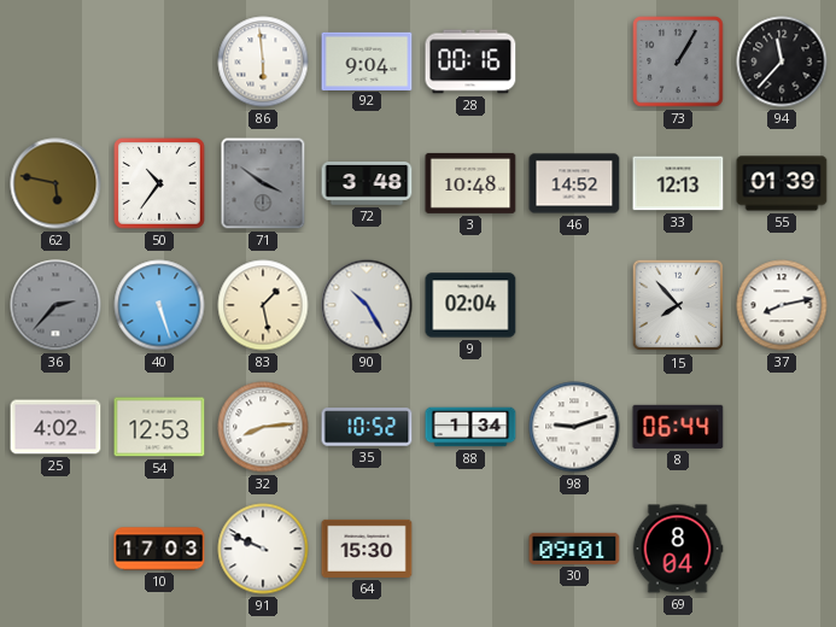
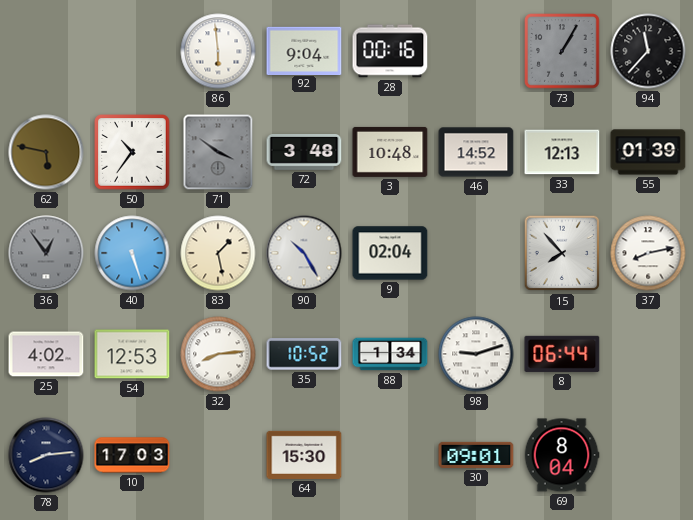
36: 2:37 -> 12:54 (46, 253)
78: none -> 8:14 (46, 455)
91: 9:49 -> none (263, 549)
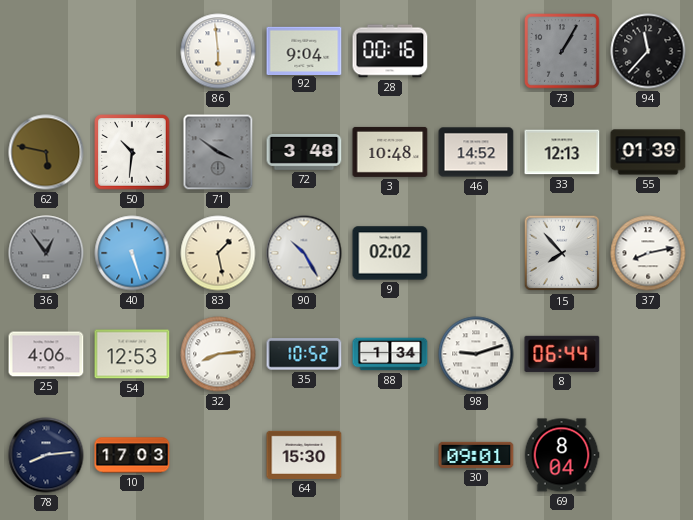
50: 10:36 -> 10:31 (132, 152)
9: 02:04 -> 02:02 (390, 253)
25: 4:02 -> 4:06 (46, 354)
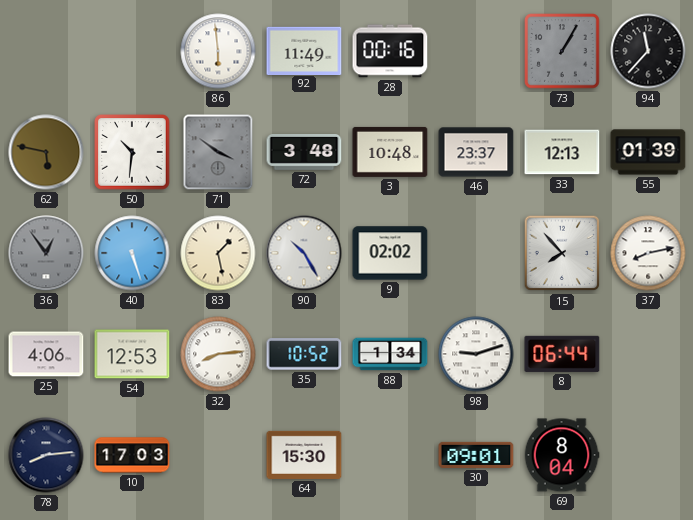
92: 9:04 -> 11:49 (304, 50)
46: 14:52 -> 23:37 (476, 152)
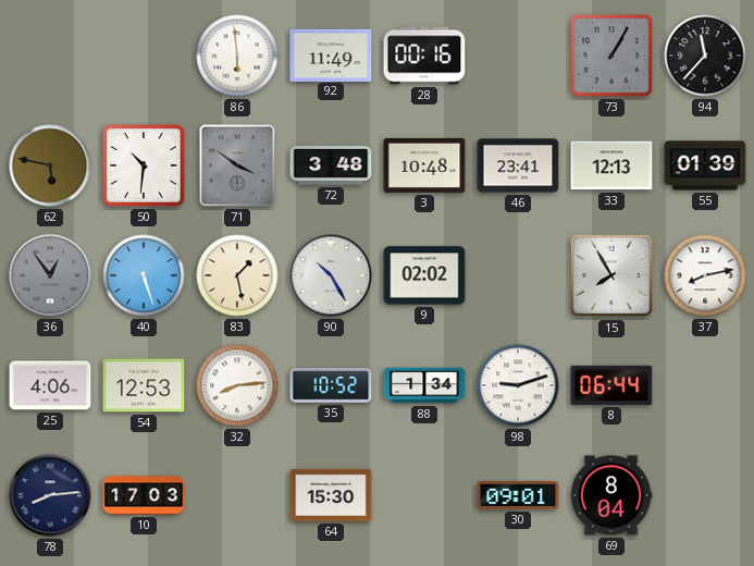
46: 23:37 -> 23:41 (518, 165)
15: 7:53 -> 7:55 (611, 275)
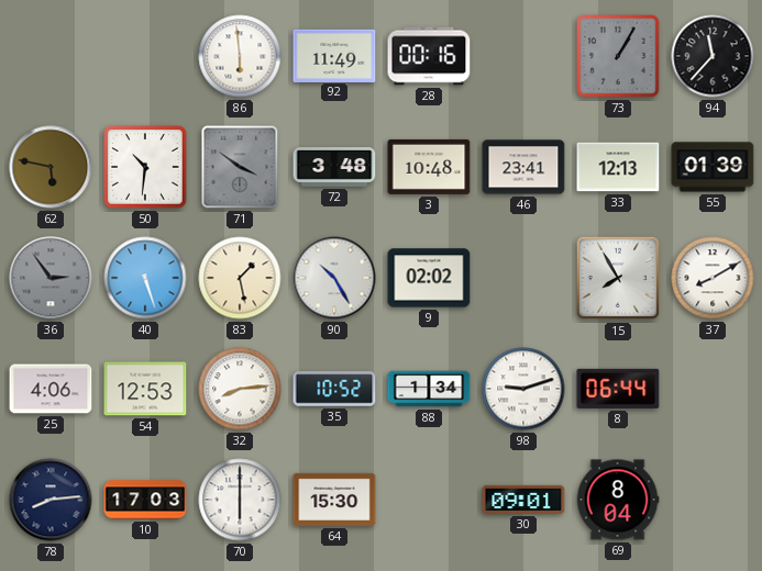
36: 12:54 -> 2:54 (51, 278)
37: 8:13 -> 8:10 (713, 278)
70: none -> 6:00 (240, 500)
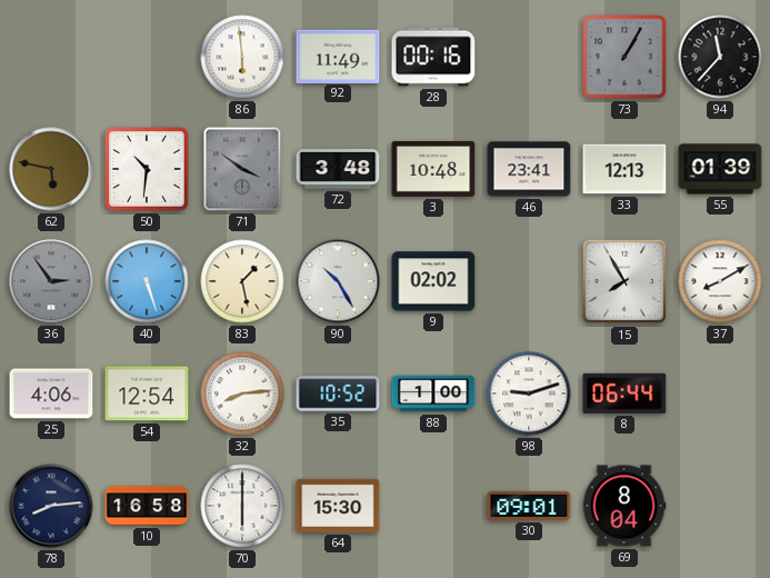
54: 12:53 -> 12:54 (147, 393)
88: 1:34 -> 1:00 (433, 393)
10: 17:03 -> 16:58 (147, 506)
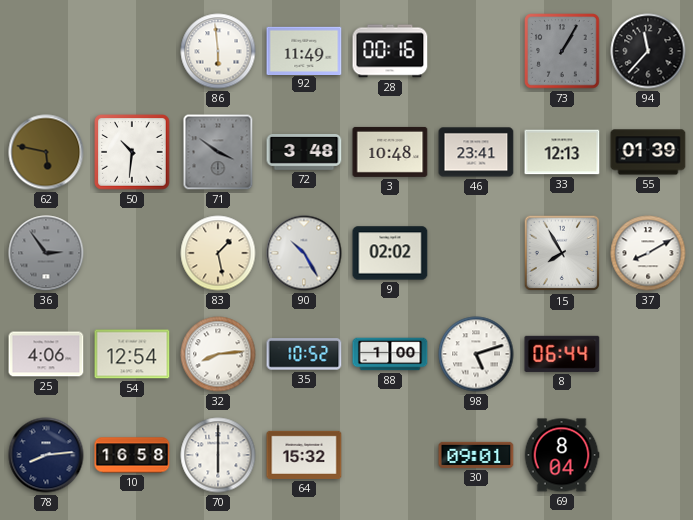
40: 5:27 -> none (147, 281)
98: 9:12 -> 5:12 (476, 354)
64: 15:30 -> 15:32 (304, 455)
